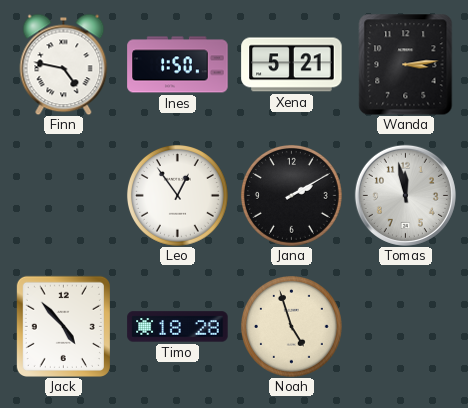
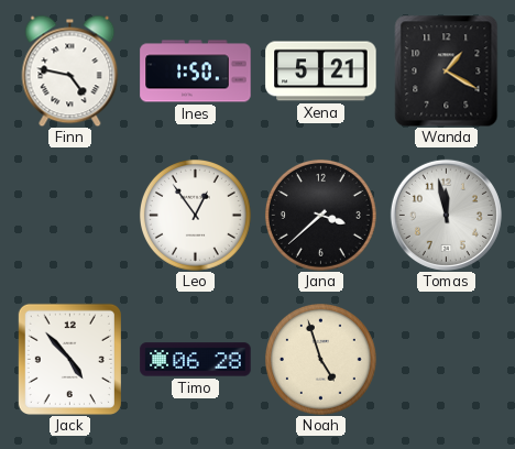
Wanda: 3:14 -> 1:20 (447, 70)
Jana: 2:10 -> 3:38 (320, 215)
Timo: 18:28 -> 06:28 (196, 360)
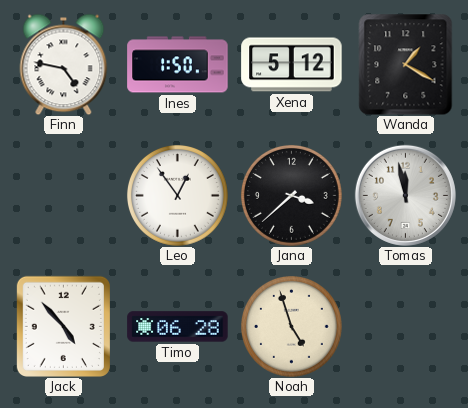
Xena: 5:21 -> 5:12 (292, 65)
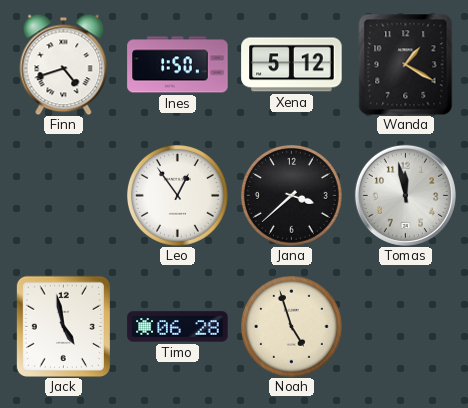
Finn: 4:47 -> 4:42 (64, 64)
Jack: 4:53 -> 4:58 (63, 326)
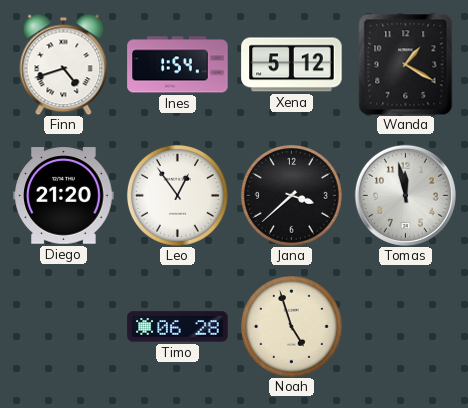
Ines: 1:50 -> 1:54 (178, 65)
Diego: none -> 21:20 (64, 196)
Jack: 4:58 -> none (63, 326)
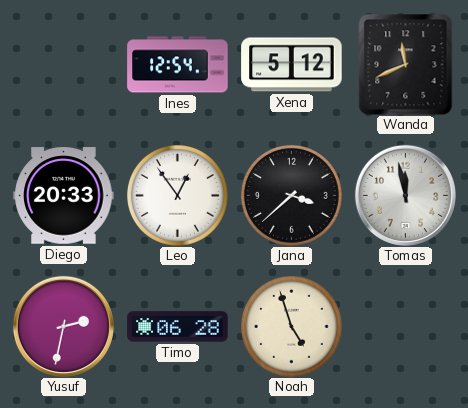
Finn: 4:42 -> none (64, 64)
Ines: 1:54 -> 12:54 (178, 65)
Wanda: 1:20 -> 11:41 (406, 64)
Diego: 21:20 -> 20:33 (64, 196)
Yusuf: none -> 2:32 (63, 326)
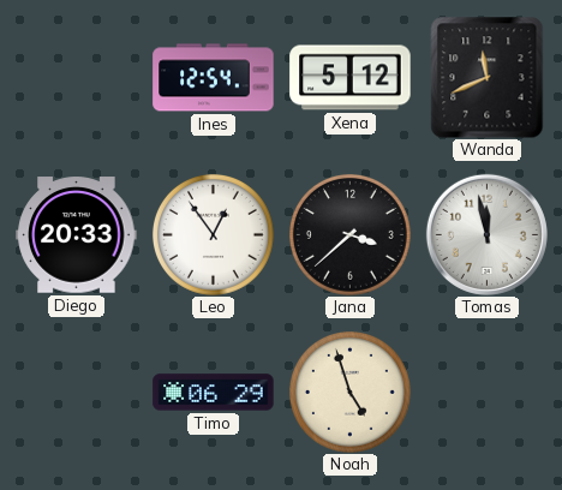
Yusuf: 2:32 -> none (63, 326)
Timo: 06:28 -> 06:29 (214, 393)
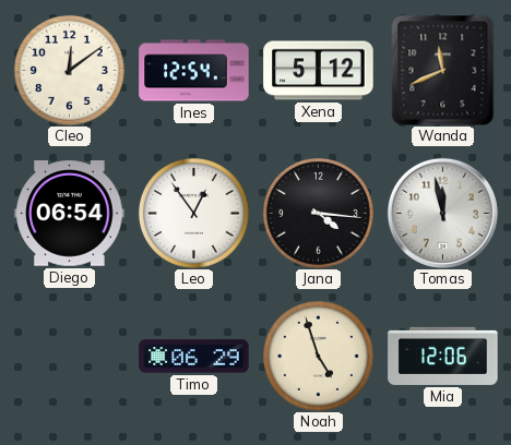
Cleo: none -> 12:09 (69, 70)
Diego: 20:33 -> 06:54 (70, 214)
Jana: 3:38 -> 4:16 (318, 213)
Mia: none -> 12:06 (443, 356)
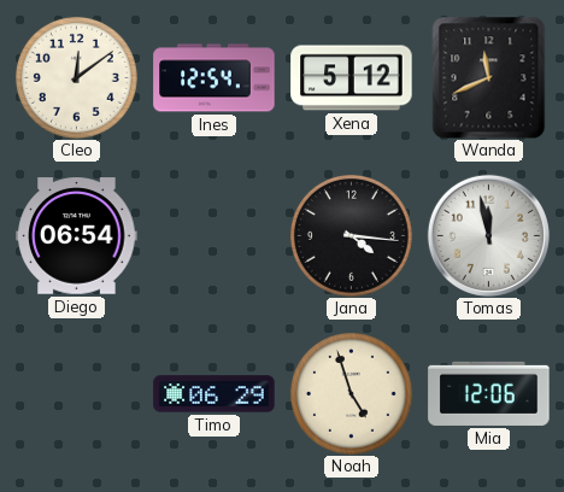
Leo: 12:54 -> none (193, 213)
